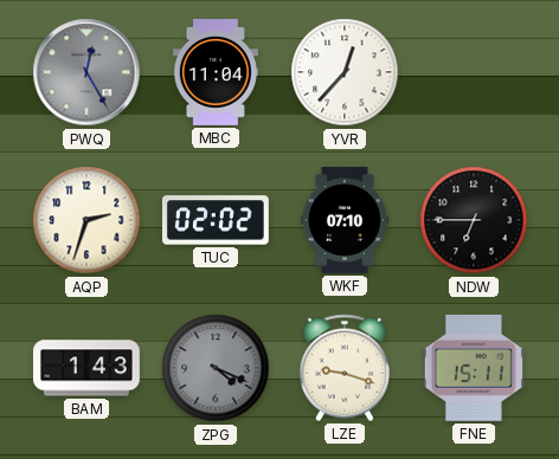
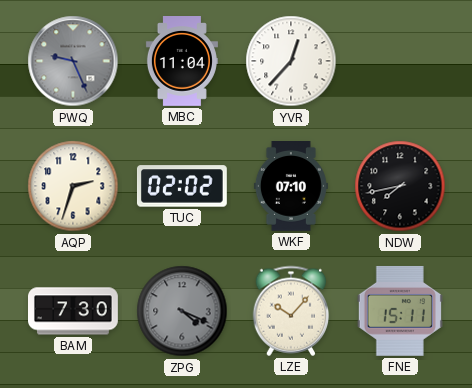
PWQ: 12:25 -> 9:26 (73, 61)
NDW: 6:45 -> 7:43 (400, 186)
BAM: 1:43 -> 7:30 (74, 311)
LZE: 9:18 -> 10:07 (291, 311)
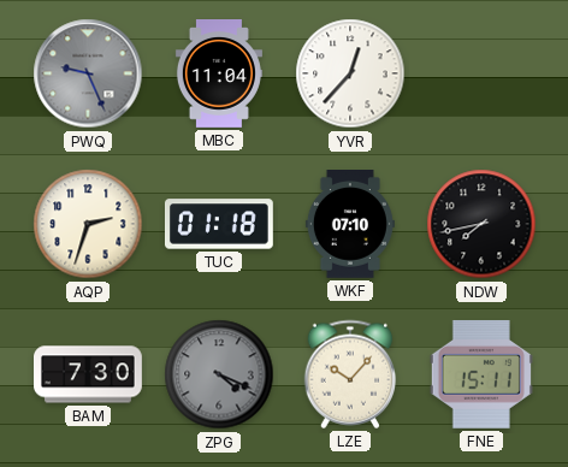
TUC: 02:02 -> 01:18 (219, 224)
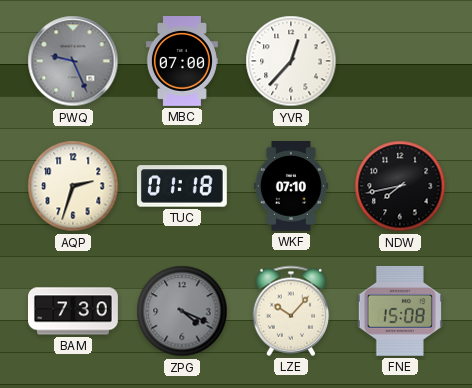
MBC: 11:04 -> 07:00 (182, 62)
FNE: 15:11 -> 15:08 (400, 311)
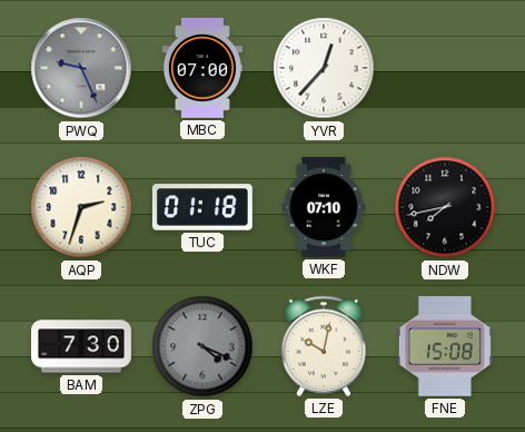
LZE: 10:07 -> 10:02 (324, 346)
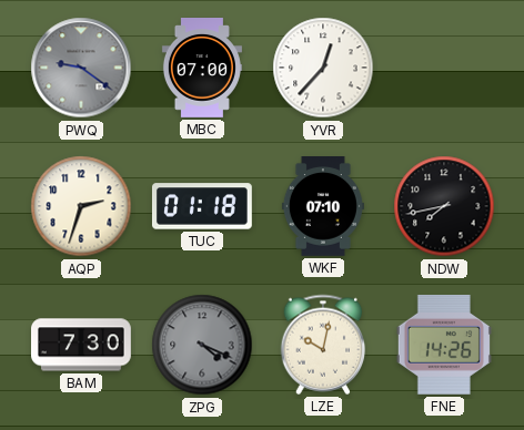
PWQ: 9:26 -> 9:21 (81, 68)
FNE: 15:08 -> 14:26 (444, 345)
